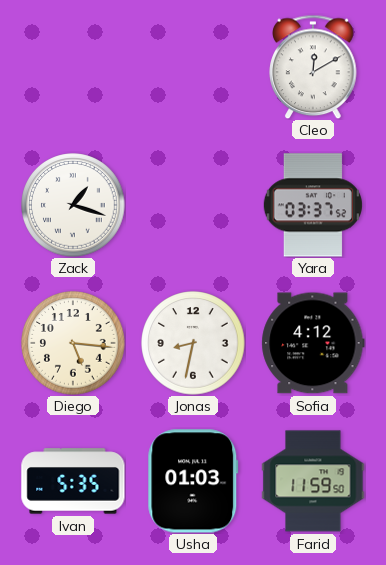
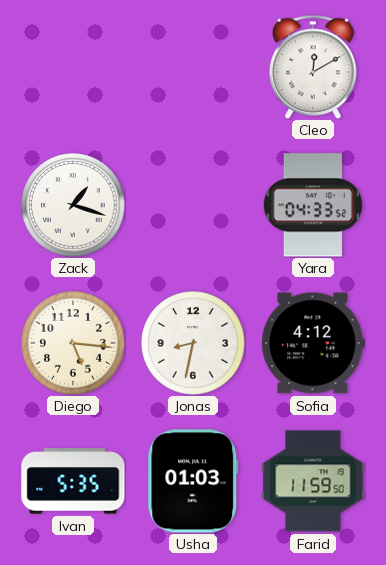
Yara: 03:37 -> 04:33 (313, 205)
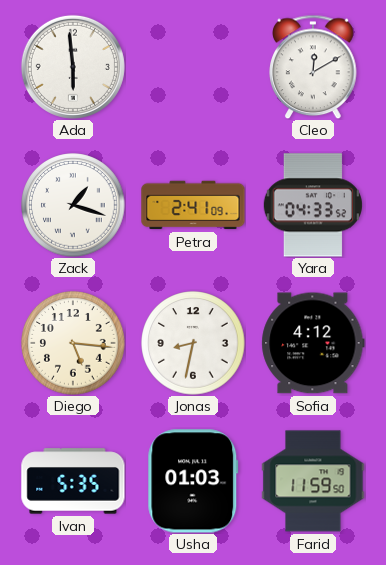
Ada: none -> 5:59 (73, 67)
Petra: none -> 2:41 (193, 205)
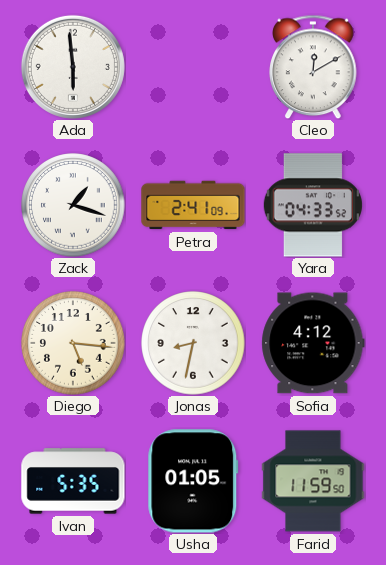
Usha: 01:03 -> 01:05 (193, 481)
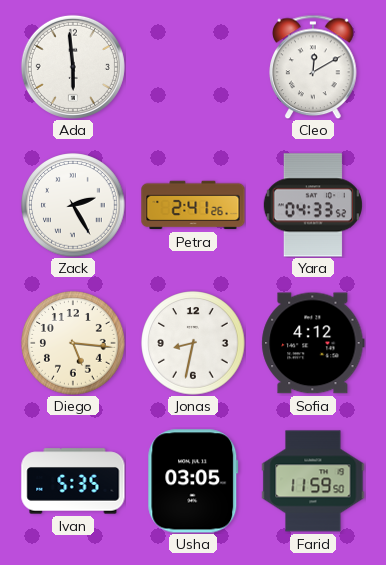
Zack: 1:18 -> 2:25 (73, 205)
Petra: 2:41:09 -> 2:41:26 (193, 205)
Usha: 01:05 -> 03:05 (193, 481)
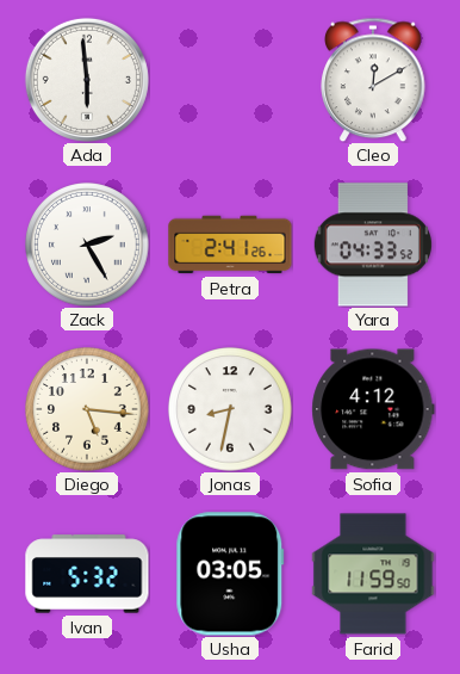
Ivan: 5:35 -> 5:32 (87, 574)
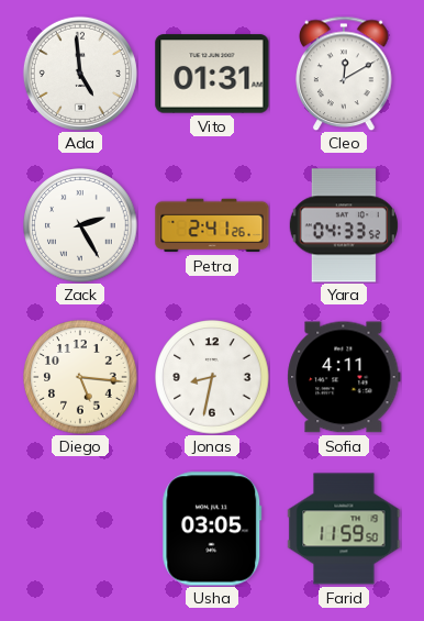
Ada: 5:59 -> 4:59 (80, 74)
Vito: none -> 01:31 (212, 74)
Sofia: 4:12 -> 4:11 (344, 377)
Ivan: 5:32 -> none (87, 574)
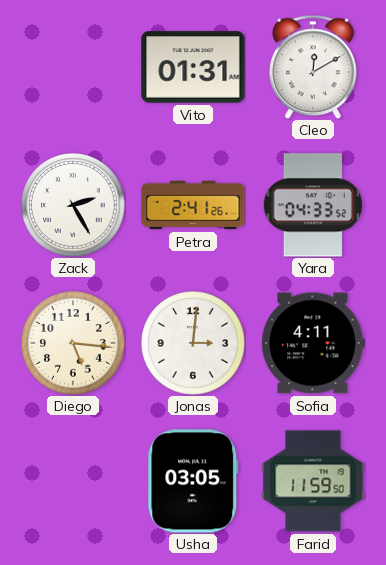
Ada: 4:59 -> none (80, 74)
Jonas: 8:32 -> 3:01 (193, 343)
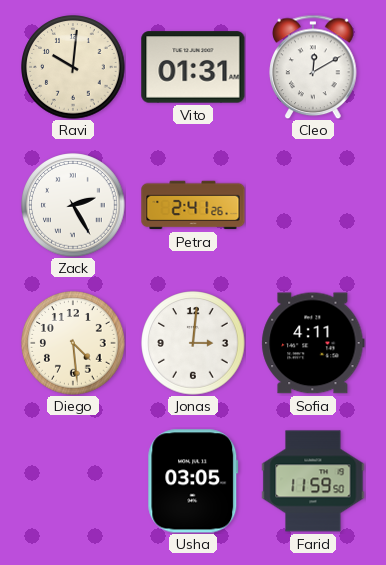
Ravi: none -> 10:01 (73, 67)
Yara: 04:33 -> none (313, 205)
Diego: 5:16 -> 4:29 (73, 343)
